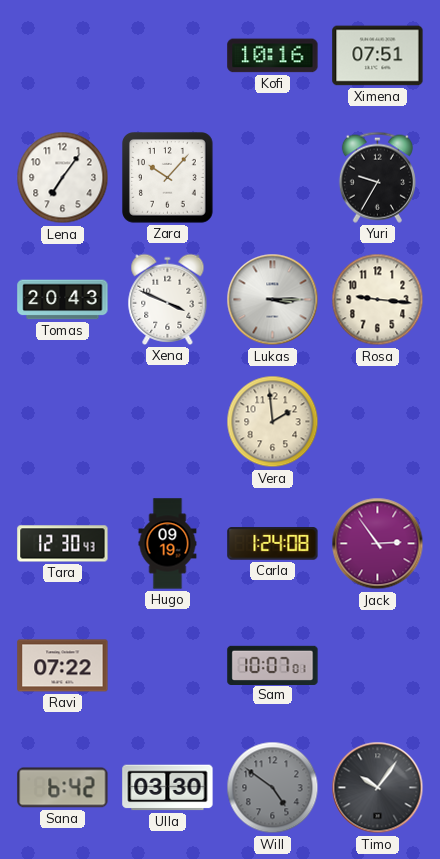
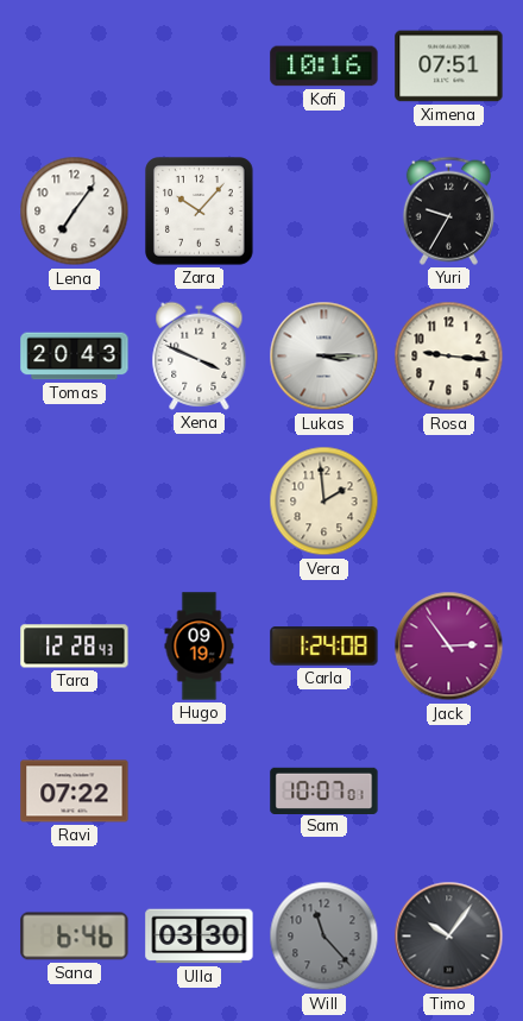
Tara: 12:30 -> 12:28 (75, 647)
Sana: 6:42 -> 6:46 (75, 937)
Will: 4:51 -> 11:23 (324, 937)
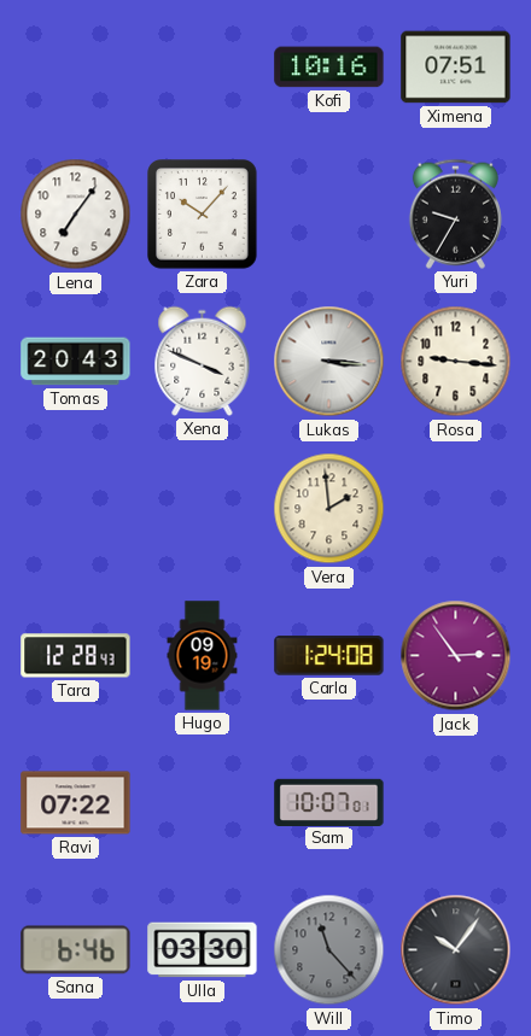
Lukas: 3:15 -> 3:16 (329, 362)
